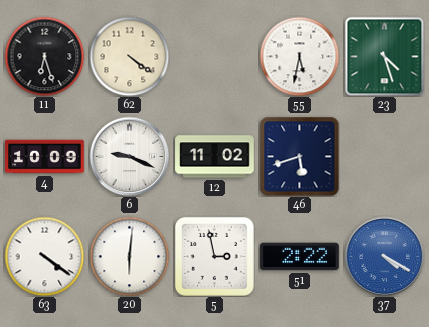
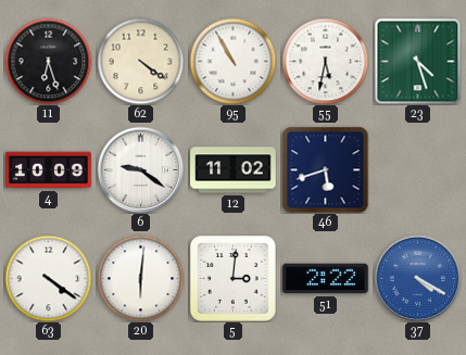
95: none -> 10:55 (232, 61)
6: 9:19 -> 9:21 (140, 169)
5: 2:58 -> 3:01 (232, 278)
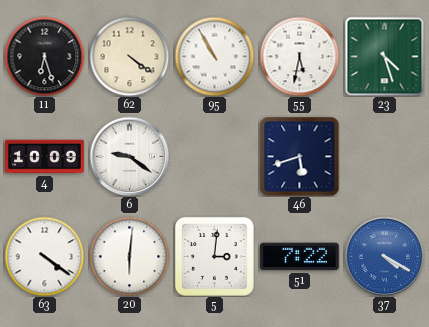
12: 11:02 -> none (234, 170)
51: 2:22 -> 7:22 (300, 257)
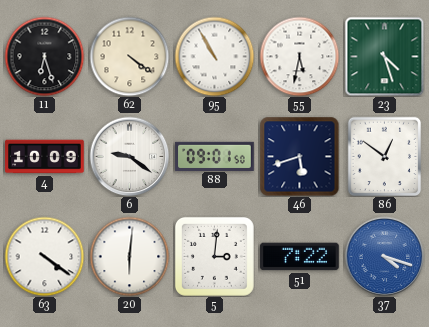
88: none -> 09:01 (215, 156)
86: none -> 12:51 (385, 156)
37: 4:20 -> 4:18 (384, 256)
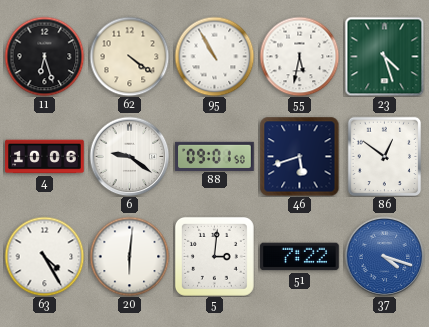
4: 10:09 -> 10:06 (45, 157)
63: 4:21 -> 4:25 (44, 256)
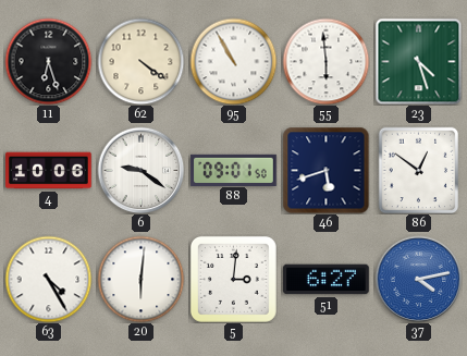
55: 5:32 -> 5:59 (325, 61)
51: 7:22 -> 6:27 (327, 280)
37: 4:18 -> 4:13 (418, 279)
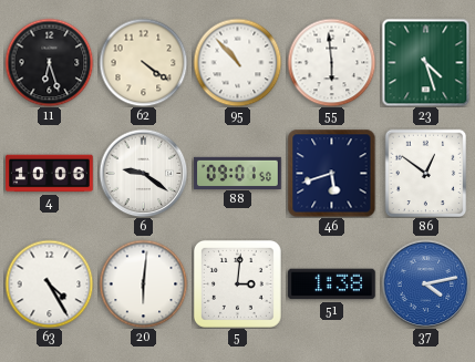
95: 10:55 -> 10:53 (237, 62)
51: 6:27 -> 1:38 (332, 285)
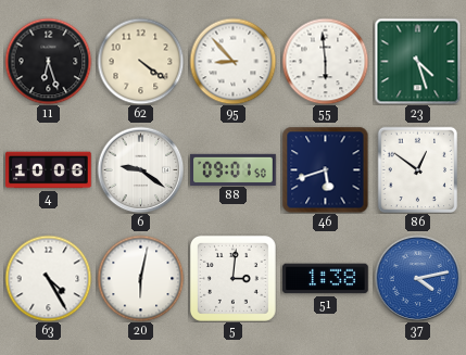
95: 10:53 -> 8:53 (232, 61)
20: 6:01 -> 6:02 (140, 278)
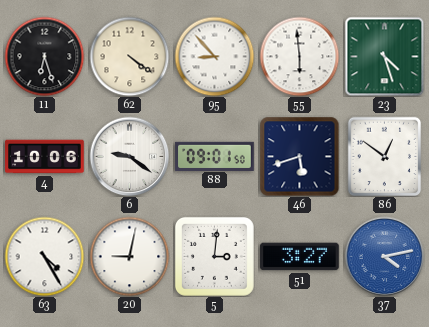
20: 6:02 -> 9:02 (129, 256)
51: 1:38 -> 3:27 (300, 257)
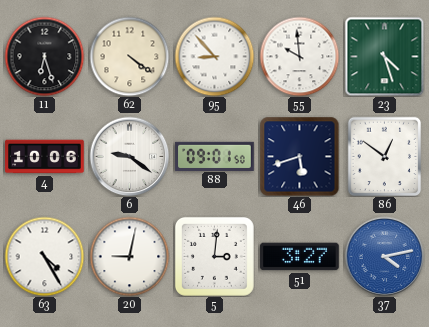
55: 5:59 -> 9:59 (299, 56)
